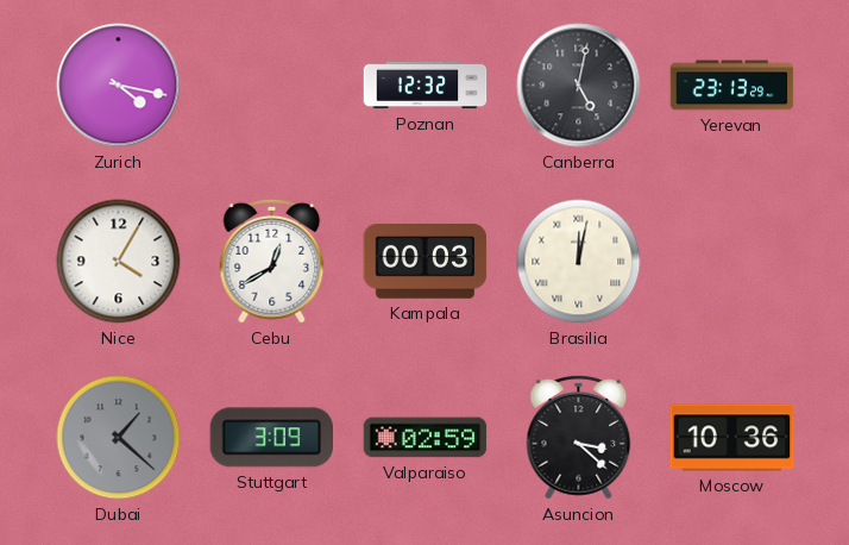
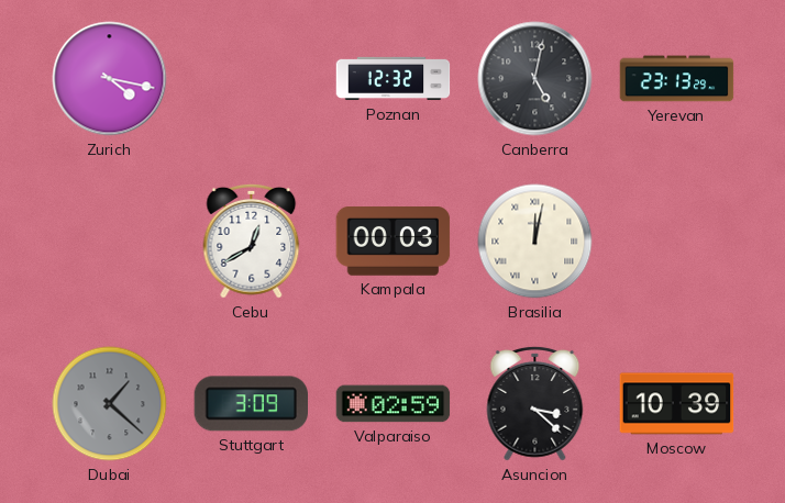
Nice: 4:05 -> none (119, 262)
Moscow: 10:36 -> 10:39 (677, 404)
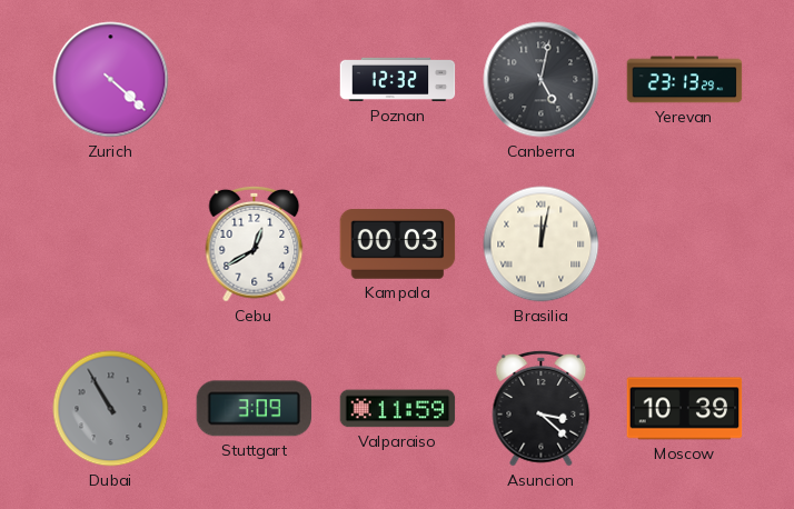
Zurich: 4:17 -> 4:22 (111, 80)
Dubai: 1:22 -> 10:55 (111, 409)
Valparaiso: 02:59 -> 11:59 (398, 409)
